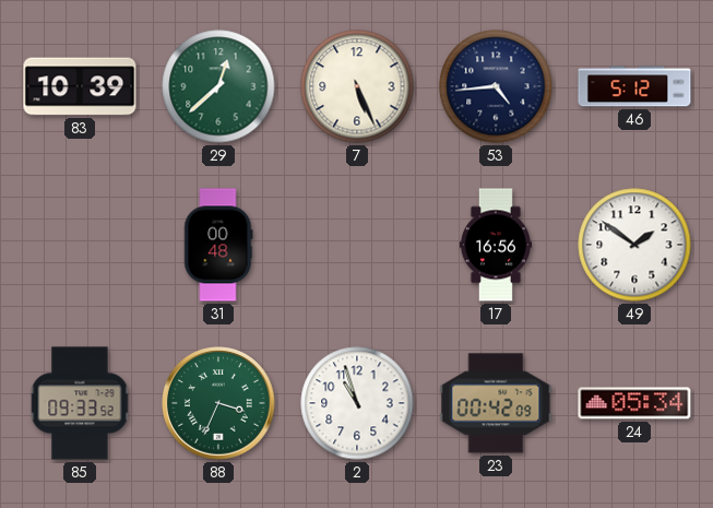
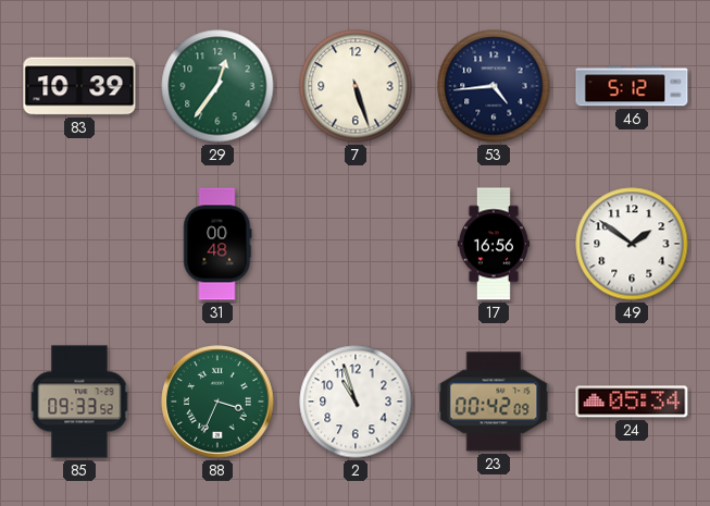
29: 12:38 -> 12:36 (217, 86)
7: 5:26 -> 5:27 (356, 86)
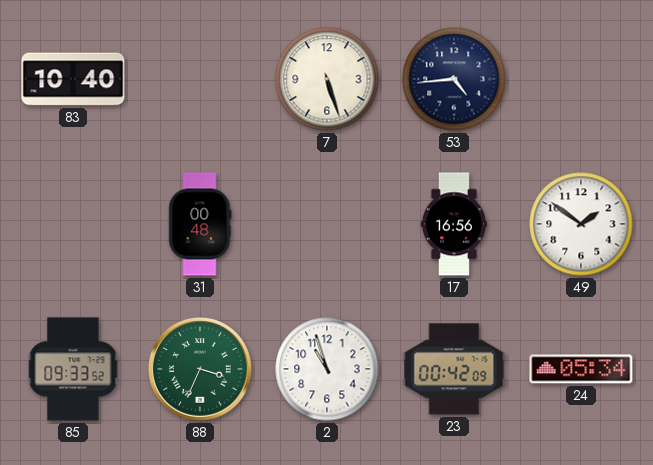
83: 10:39 -> 10:40 (73, 79)
29: 12:36 -> none (217, 86)
46: 5:12 -> none (632, 86)
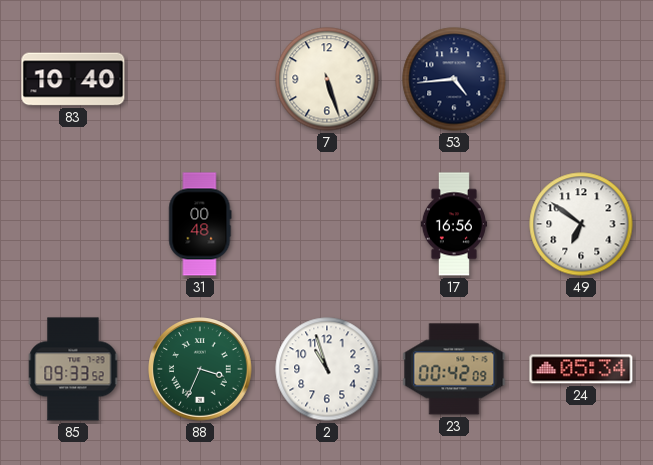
49: 1:51 -> 6:51 (581, 224)
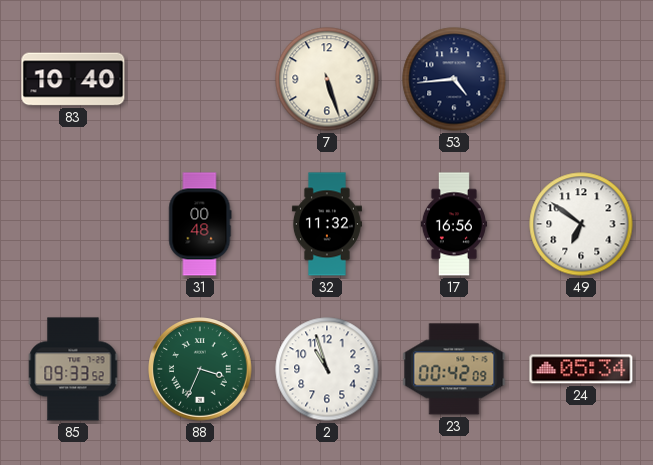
32: none -> 11:32 (327, 224)
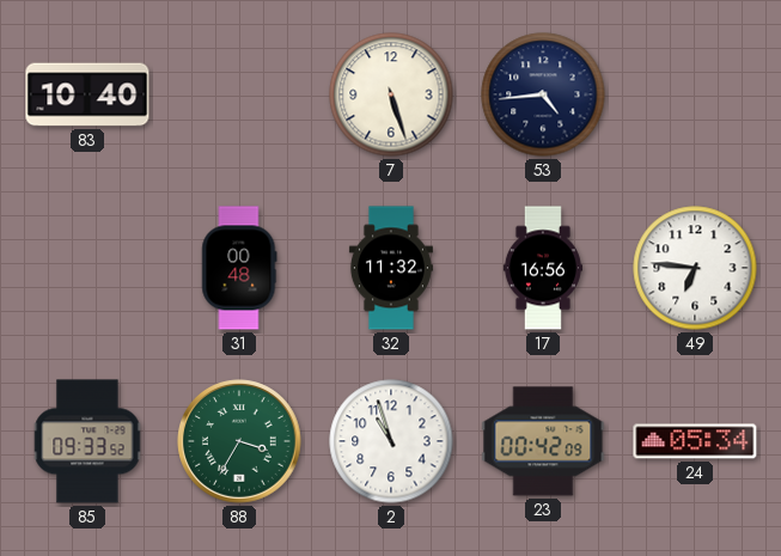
49: 6:51 -> 6:46 (695, 268)
88: 3:34 -> 3:35 (239, 441)
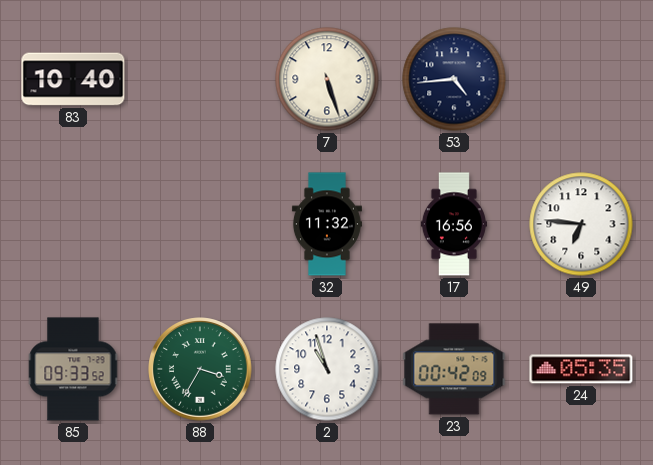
31: 00:48 -> none (239, 268)
24: 05:34 -> 05:35 (581, 369)
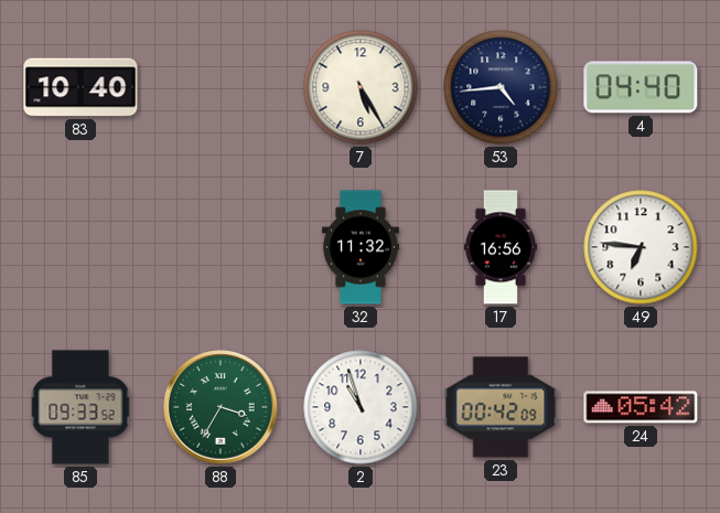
7: 5:27 -> 5:25 (361, 87)
4: none -> 04:40 (641, 87)
24: 05:35 -> 05:42 (641, 407)
